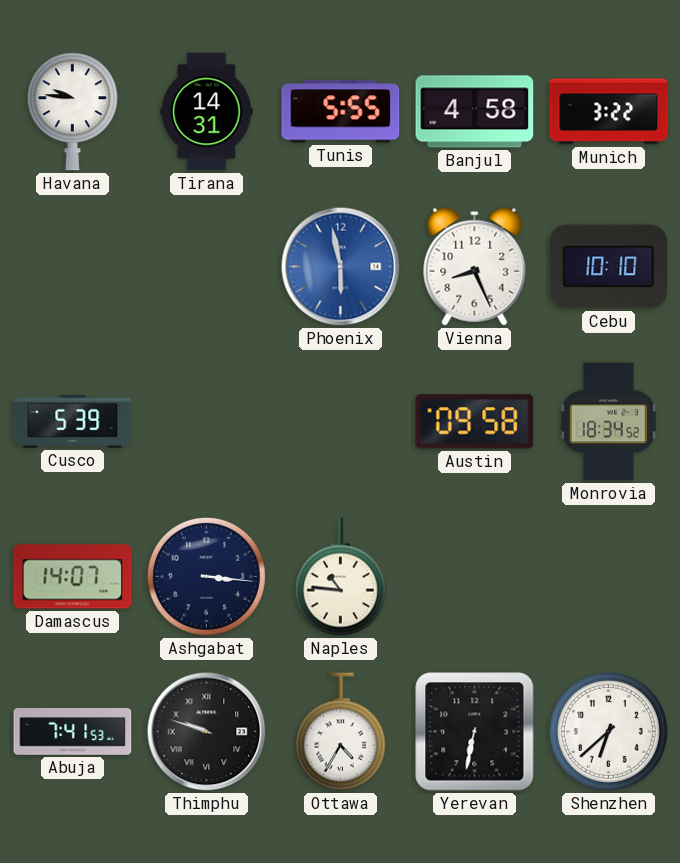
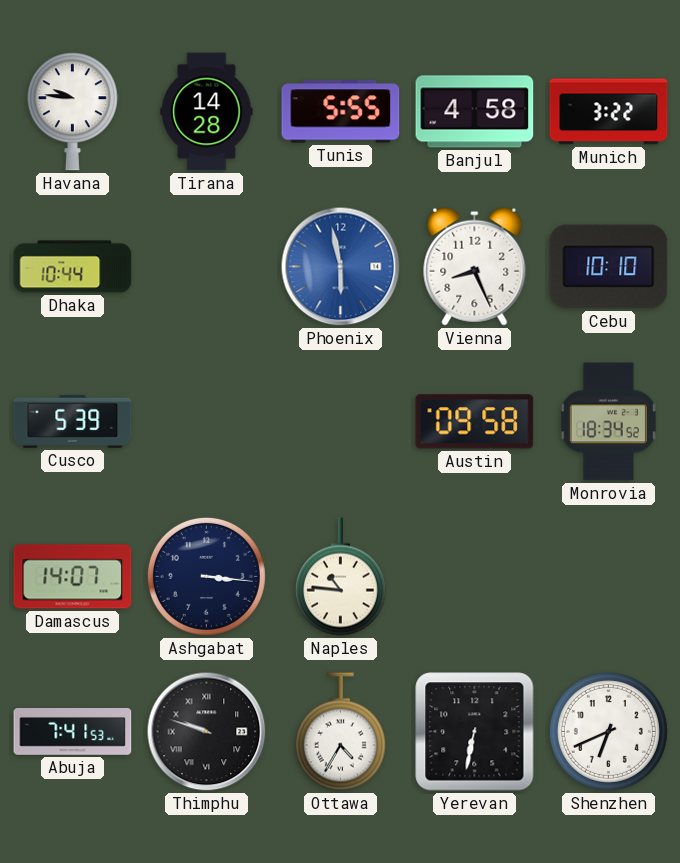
Tirana: 14:31 -> 14:28 (207, 112)
Dhaka: none -> 10:44 (73, 267)
Shenzhen: 6:38 -> 6:41 (608, 731)
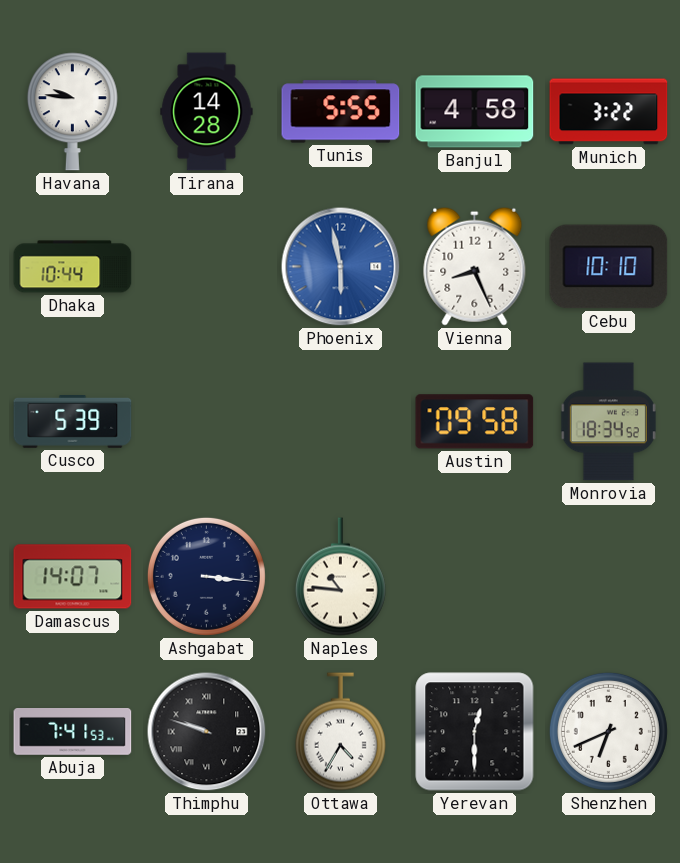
Yerevan: 6:32 -> 12:30 (475, 732)
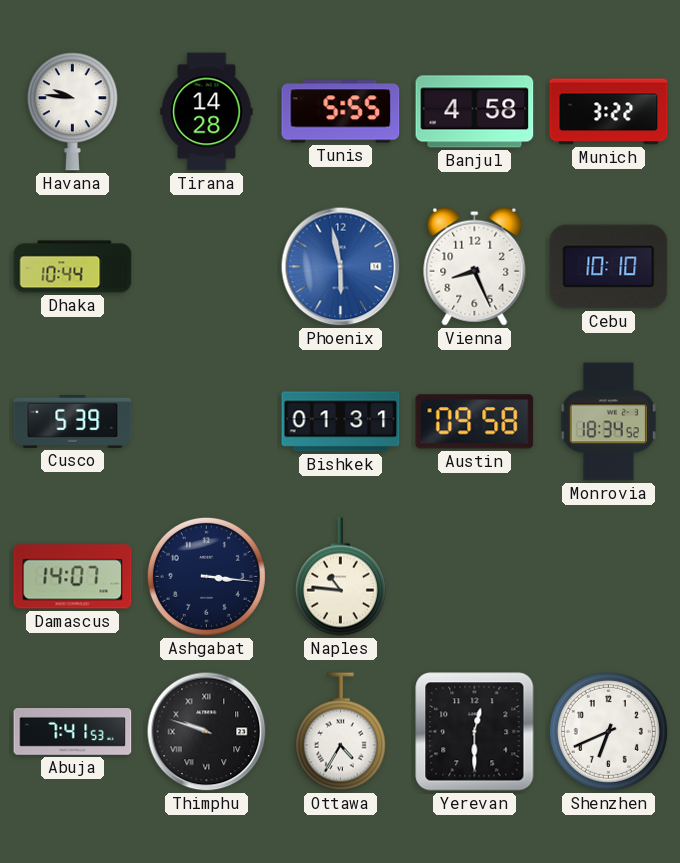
Bishkek: none -> 01:31 (341, 422)
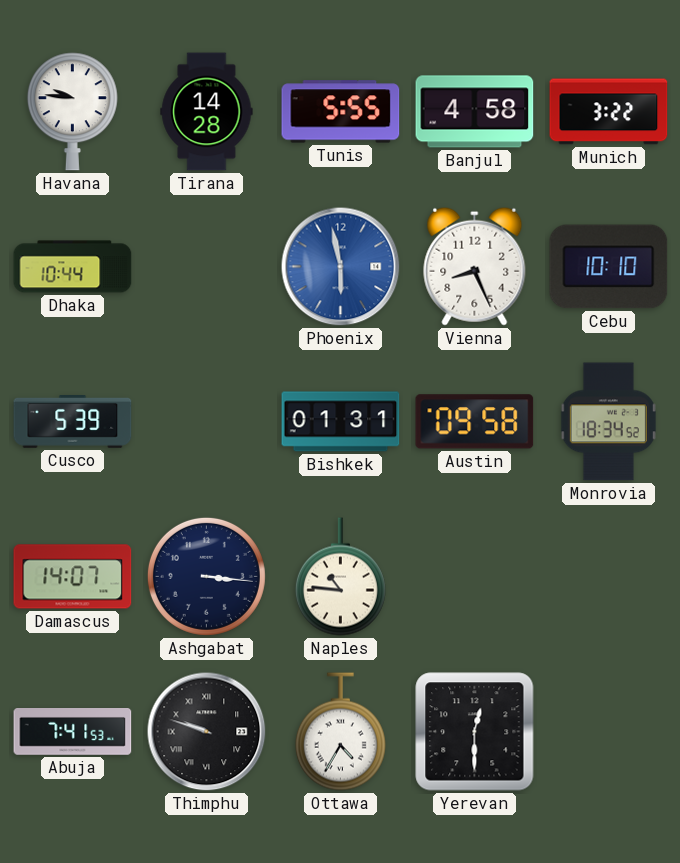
Shenzhen: 6:41 -> none (608, 731)
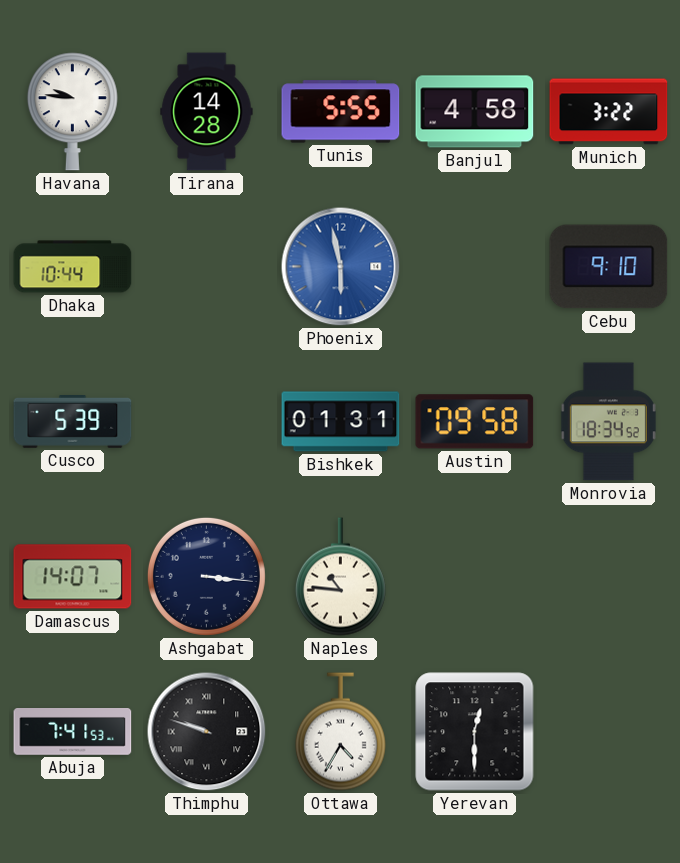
Vienna: 8:26 -> none (475, 266)
Cebu: 10:10 -> 9:10 (609, 267)
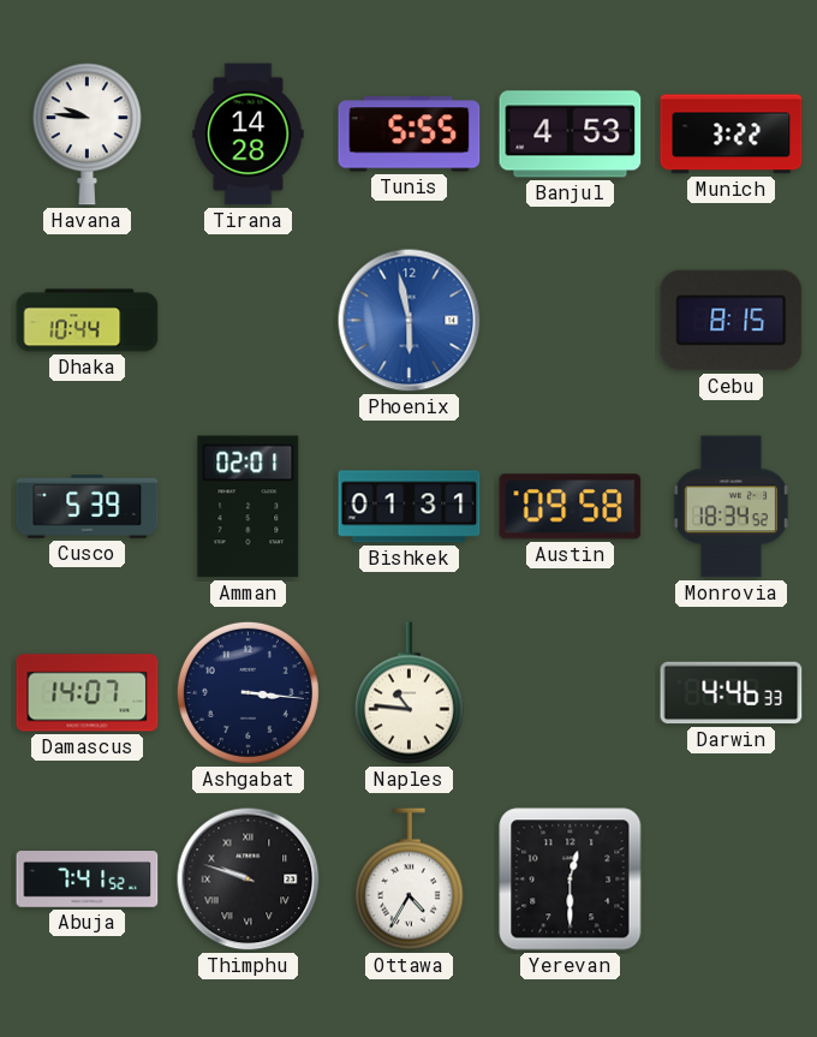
Banjul: 4:58 -> 4:53 (571, 135)
Cebu: 9:10 -> 8:15 (732, 321)
Amman: none -> 02:01 (249, 507)
Darwin: none -> 4:46 (732, 693)
Abuja: 7:41:53 -> 7:41:52 (88, 880)
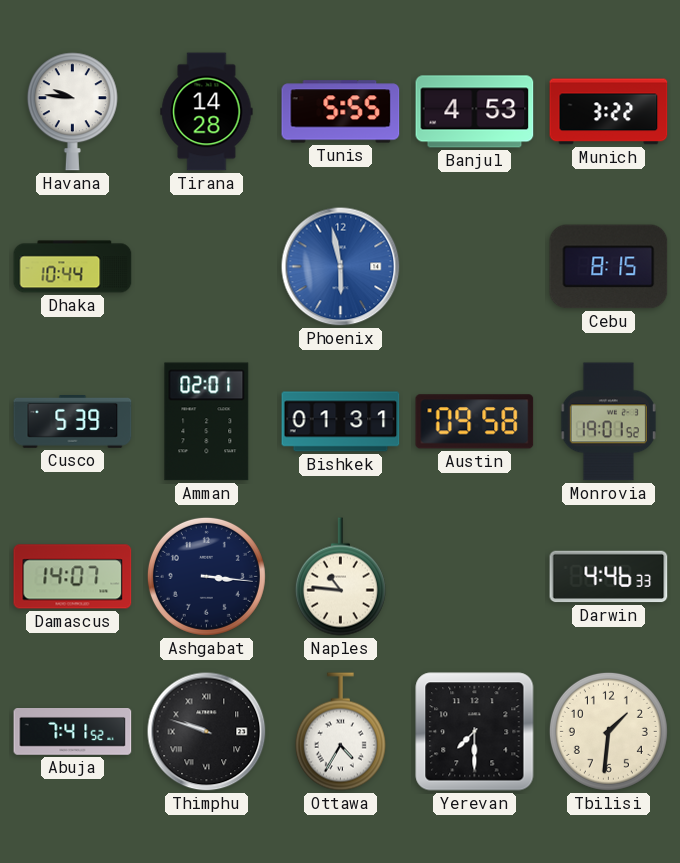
Monrovia: 18:34 -> 19:01 (608, 422)
Yerevan: 12:30 -> 7:30 (475, 732)
Tbilisi: none -> 1:31 (608, 731)
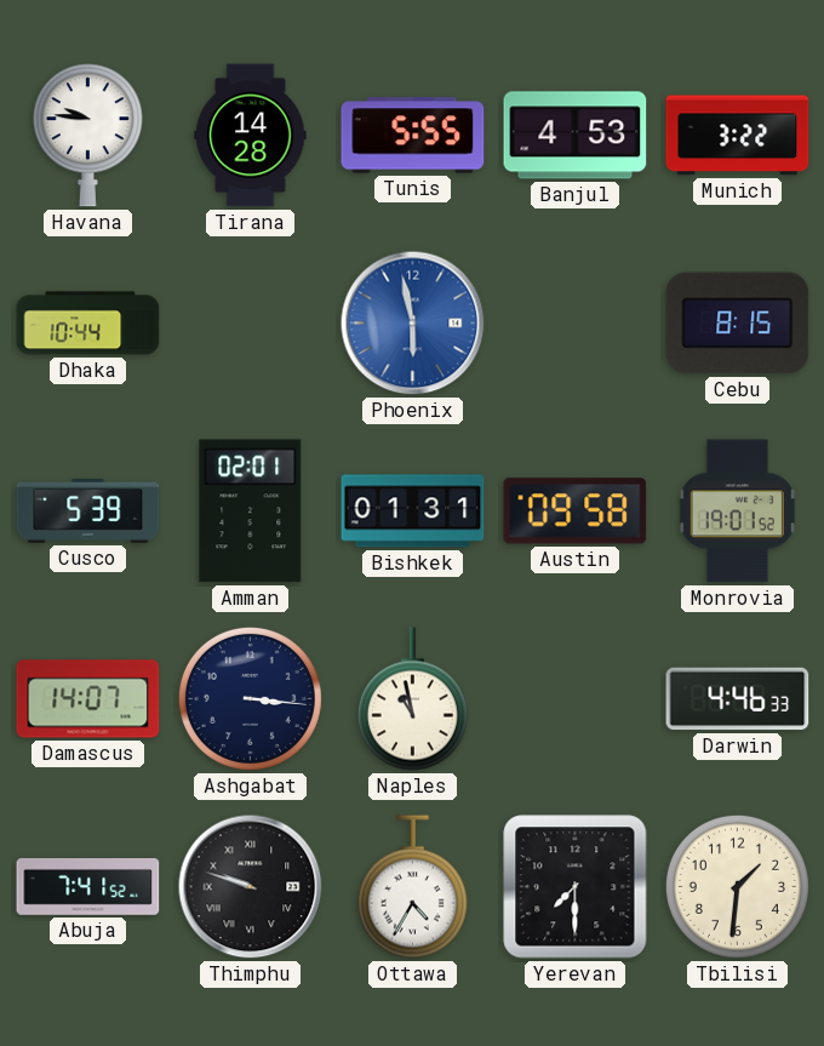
Naples: 10:46 -> 10:58 (412, 699)
